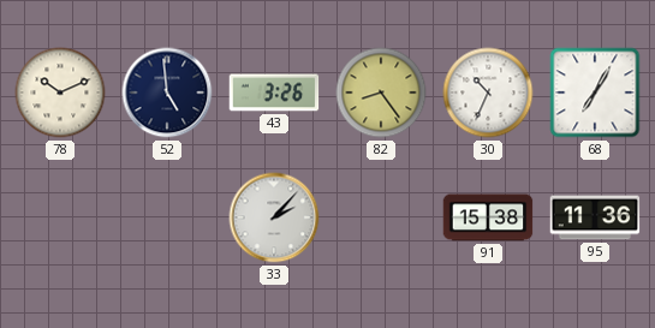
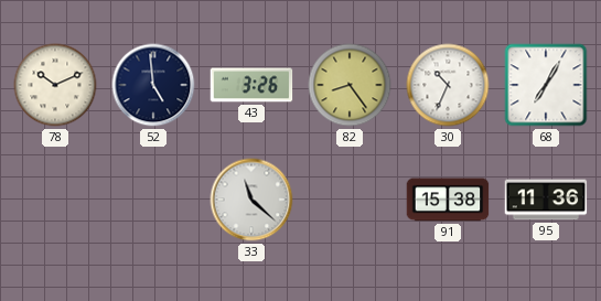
33: 2:07 -> 11:22 (251, 200)
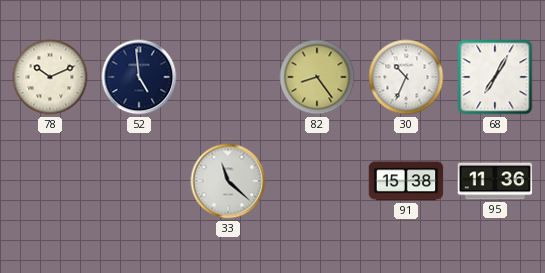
43: 3:26 -> none (251, 85)
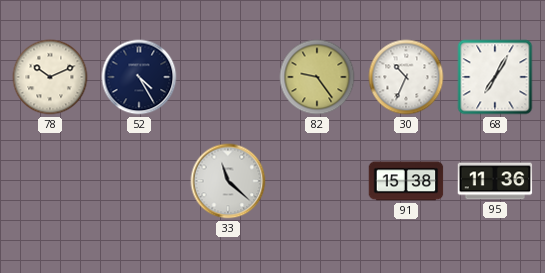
52: 4:59 -> 4:25 (139, 77)
82: 8:24 -> 9:24 (317, 77)
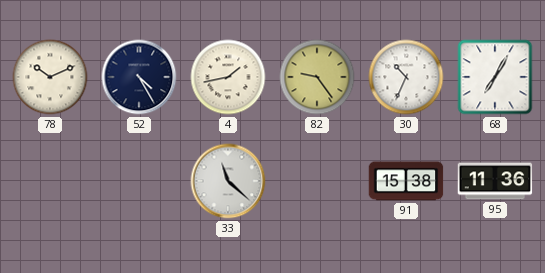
4: none -> 1:43 (228, 77)
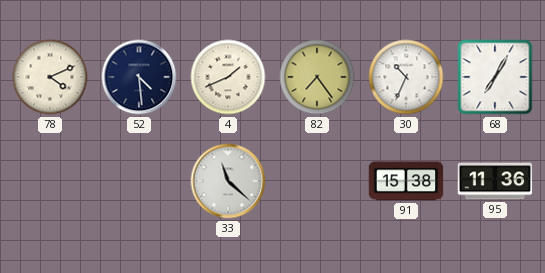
78: 10:11 -> 4:11 (50, 77)
52: 4:25 -> 4:29 (139, 77)
4: 1:43 -> 1:41 (228, 77)
82: 9:24 -> 7:24 (317, 77)
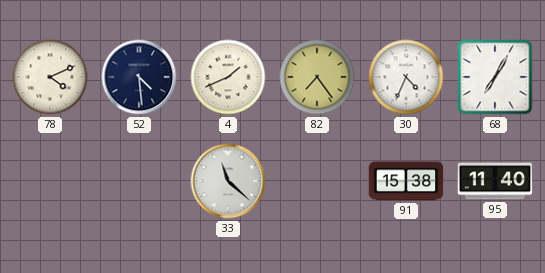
30: 10:34 -> 4:34 (406, 77)
95: 11:36 -> 11:40 (495, 181)
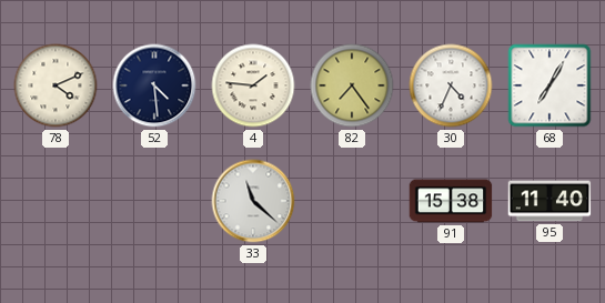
4: 1:41 -> 1:46 (253, 85)
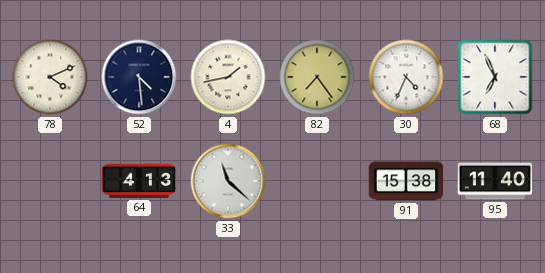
4: 1:46 -> 1:43 (228, 77)
68: 7:05 -> 6:56 (495, 77)
64: none -> 4:13 (139, 181)
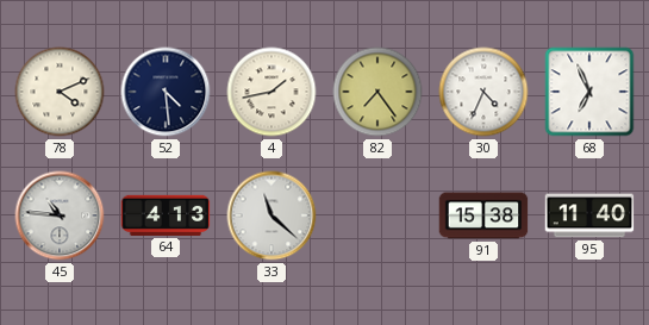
45: none -> 10:46 (60, 215)
